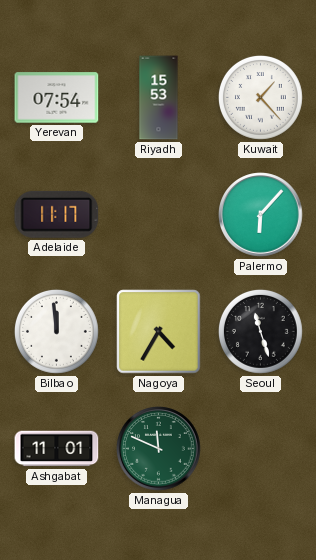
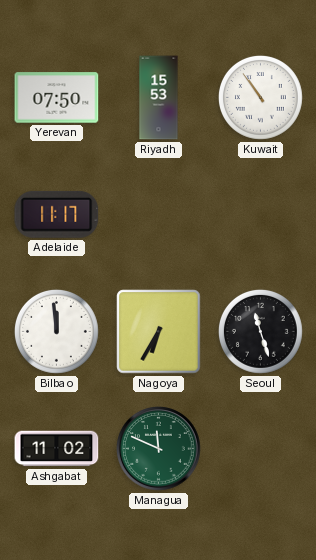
Yerevan: 07:54 -> 07:50 (57, 98)
Kuwait: 1:23 -> 10:54 (260, 97)
Palermo: 6:07 -> none (261, 215)
Nagoya: 4:35 -> 6:35 (159, 332)
Ashgabat: 11:01 -> 11:02 (57, 449)
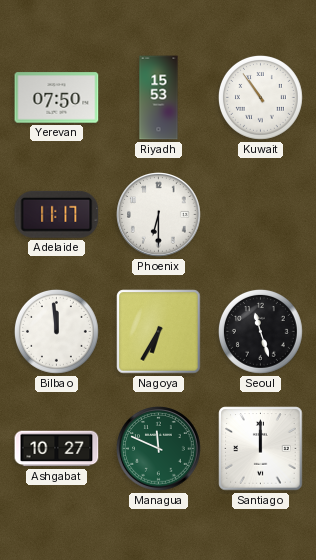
Phoenix: none -> 6:30 (159, 215)
Ashgabat: 11:02 -> 10:27 (57, 449)
Santiago: none -> 12:00 (261, 449)
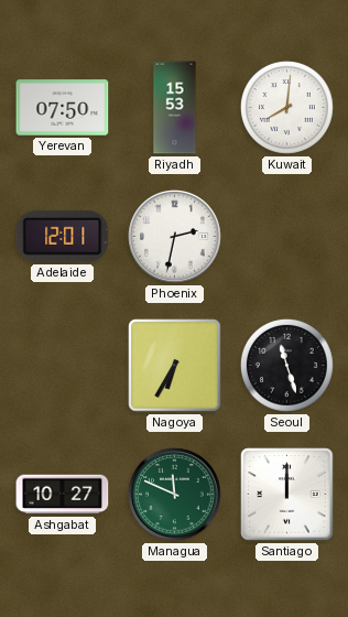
Kuwait: 10:54 -> 8:01 (286, 107)
Adelaide: 11:17 -> 12:01 (63, 236)
Phoenix: 6:30 -> 2:32 (175, 237)
Bilbao: 11:59 -> none (56, 331)
